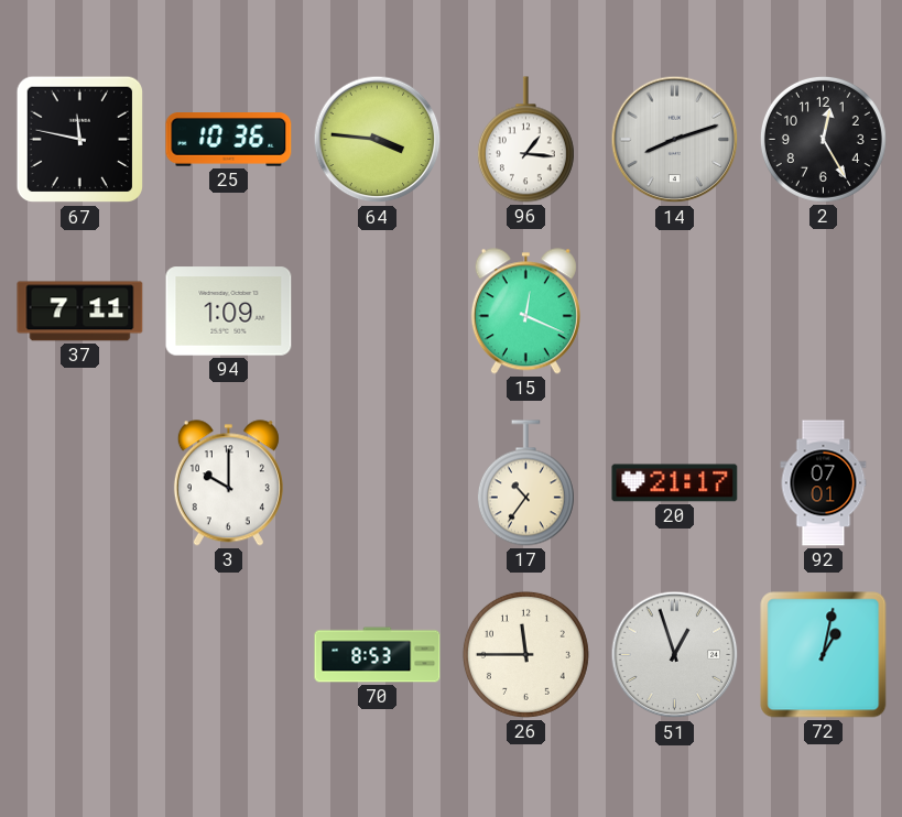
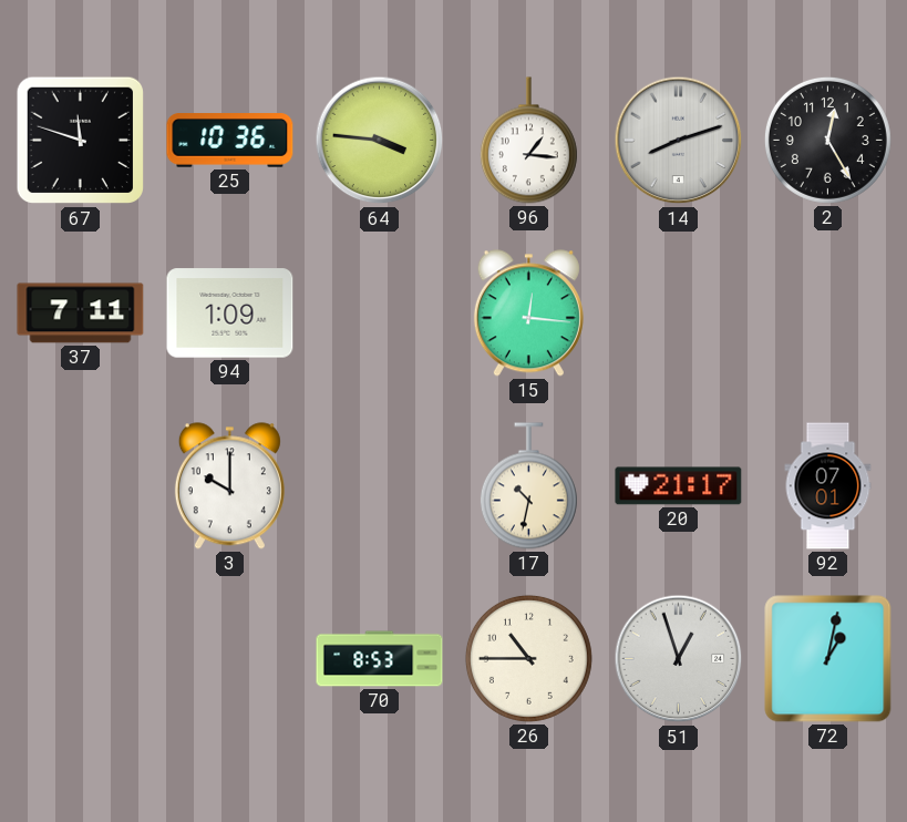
67: 11:47 -> 11:48 (81, 141)
15: 12:19 -> 12:16 (528, 314)
17: 10:36 -> 10:32 (528, 486)
26: 11:45 -> 10:45 (528, 658)
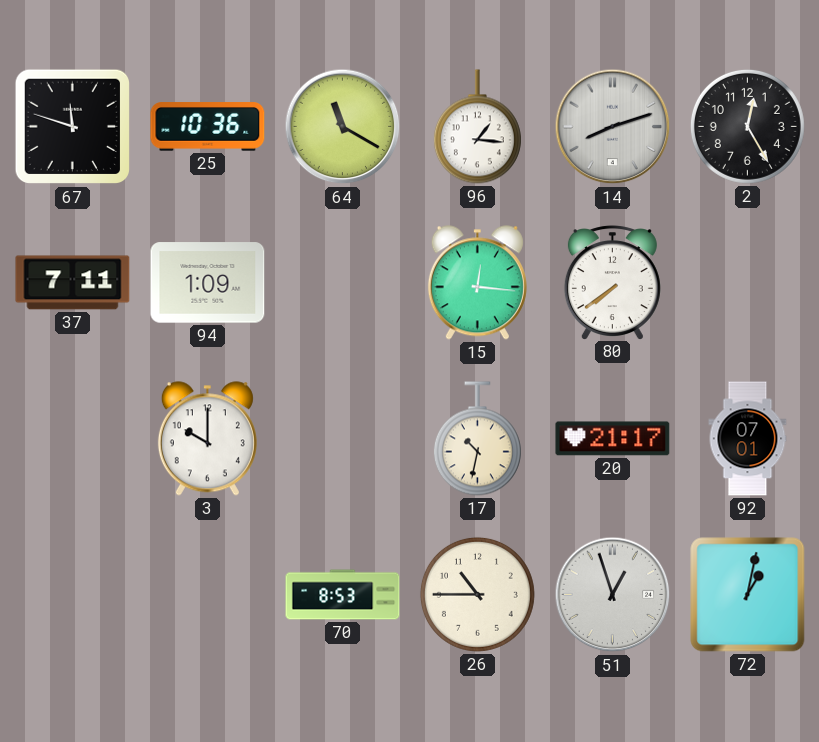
64: 3:46 -> 11:20 (343, 127)
80: none -> 7:39 (612, 282)
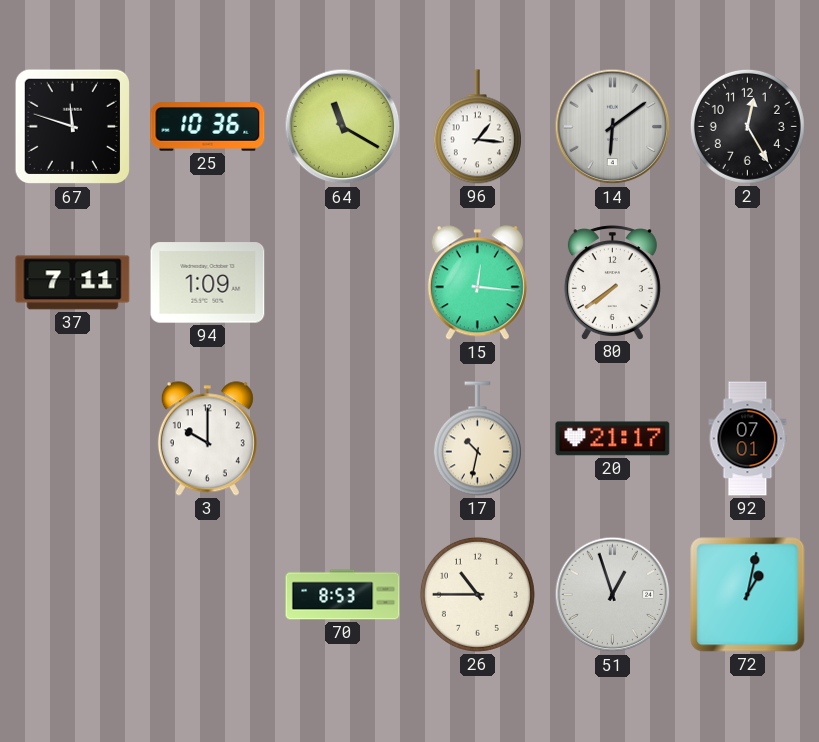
14: 8:12 -> 6:09 (613, 127)
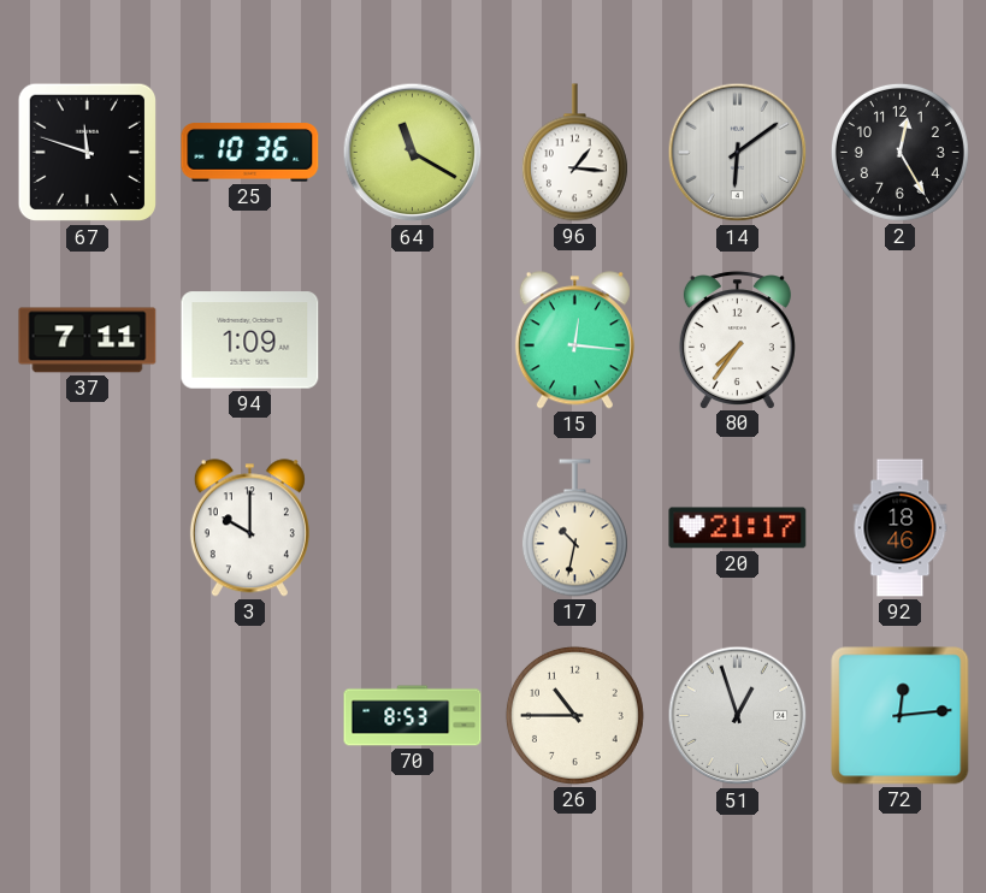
80: 7:39 -> 7:36 (737, 339)
92: 07:01 -> 18:46 (901, 528)
72: 1:02 -> 12:14 (901, 716)
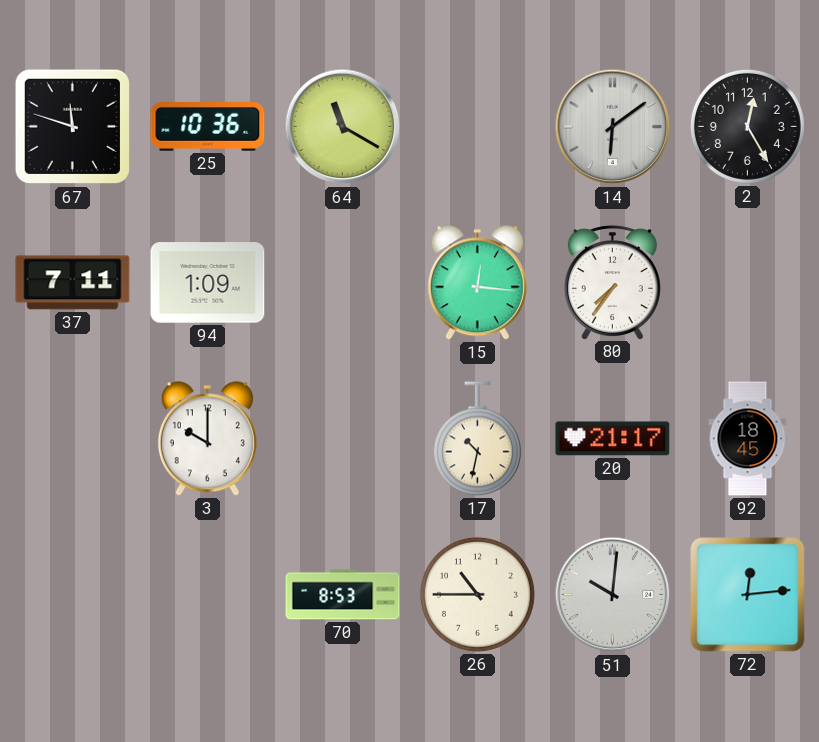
96: 1:16 -> none (574, 153)
92: 18:46 -> 18:45 (748, 439)
51: 12:57 -> 10:01 (613, 595)
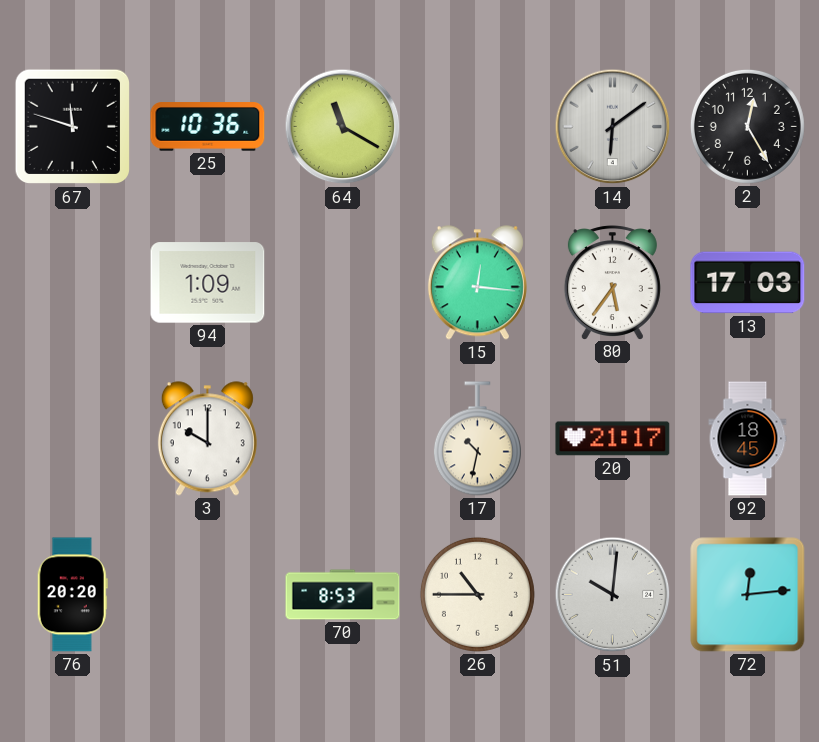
37: 7:11 -> none (73, 283)
80: 7:36 -> 5:36 (612, 282)
13: none -> 17:03 (748, 283)
76: none -> 20:20 (72, 595)
